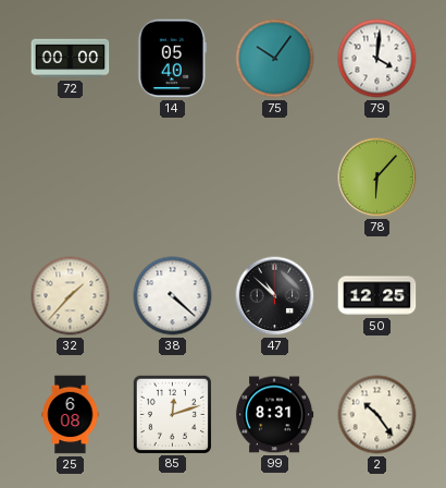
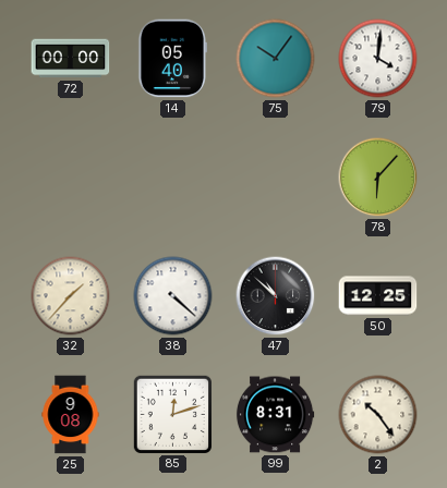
25: 6:08 -> 9:08 (71, 415)
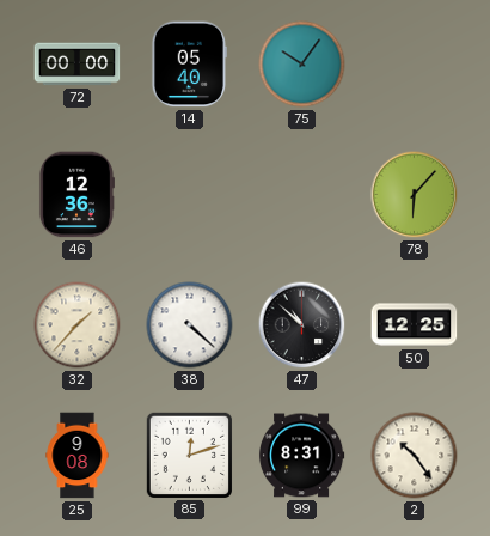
79: 4:01 -> none (378, 59)
46: none -> 12:36 (76, 195)
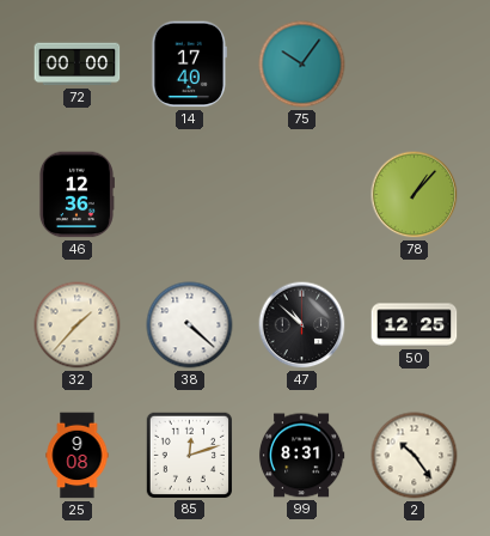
14: 05:40 -> 17:40 (189, 65)
78: 6:07 -> 1:07 (415, 195)
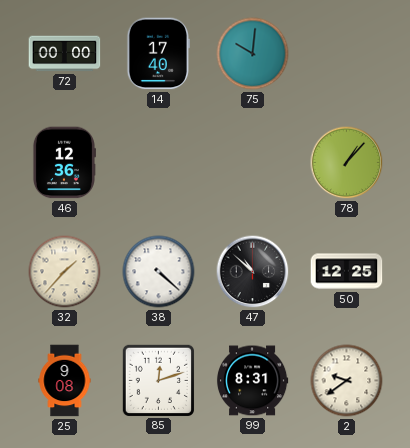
75: 10:06 -> 10:01 (253, 54)
2: 10:24 -> 9:39 (347, 381)
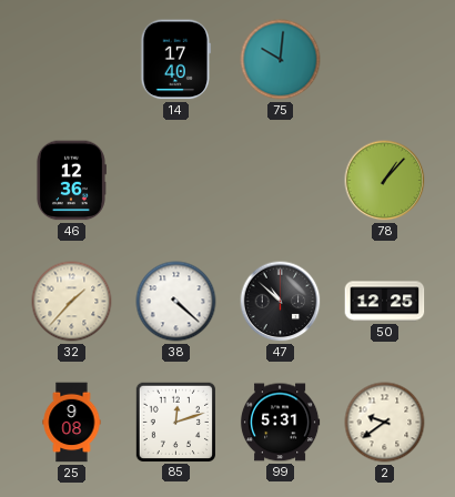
72: 00:00 -> none (65, 54)
99: 8:31 -> 5:31 (280, 423)
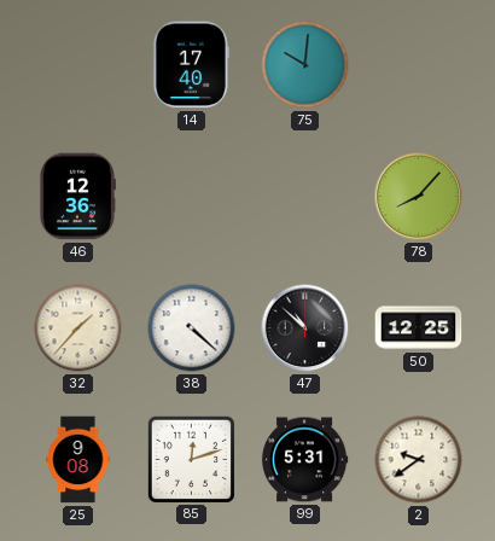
78: 1:07 -> 8:07 (419, 197)
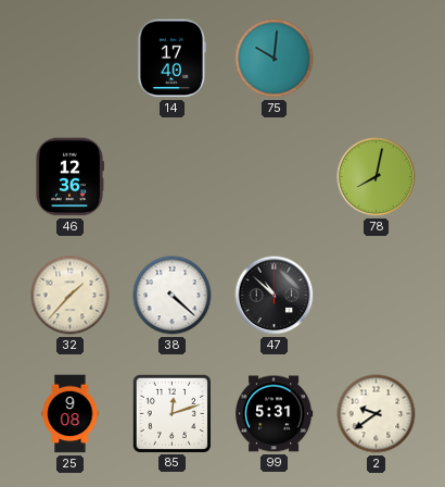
78: 8:07 -> 8:02 (377, 177)
50: 12:25 -> none (419, 328)
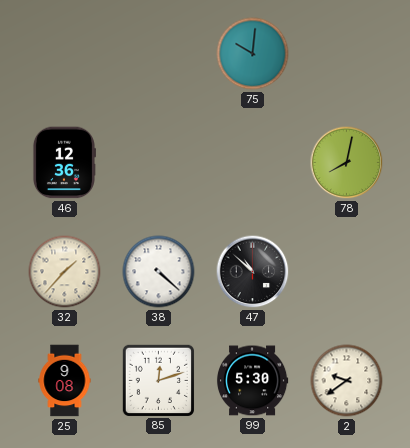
14: 17:40 -> none (171, 59)
99: 5:31 -> 5:30 (252, 381)
